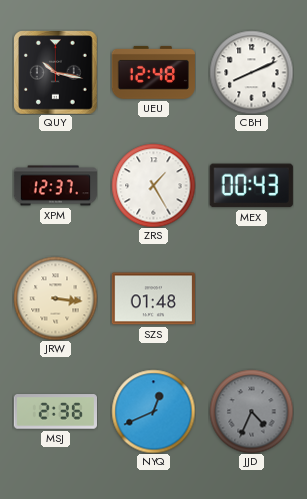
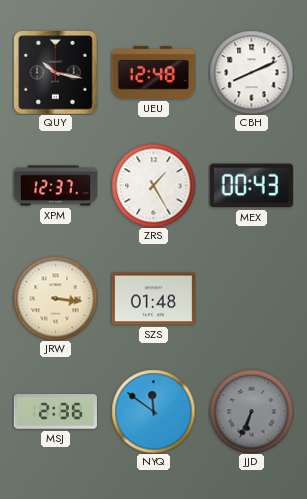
NYQ: 12:41 -> 11:51 (153, 411)
JJD: 4:34 -> 6:34 (251, 411)
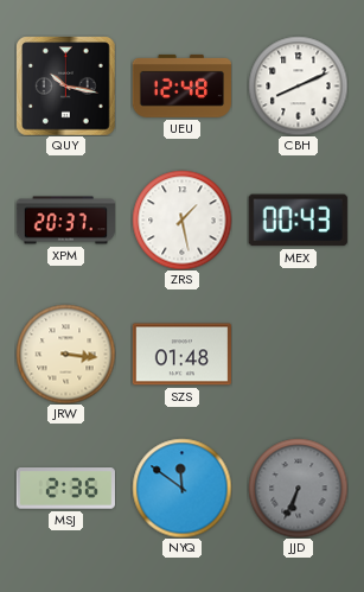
XPM: 12:37 -> 20:37 (65, 221)
ZRS: 1:25 -> 1:28 (181, 219)
